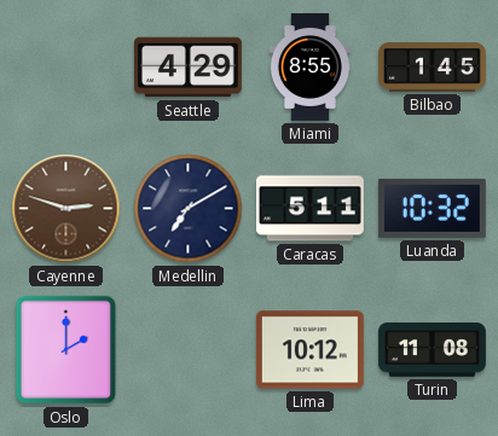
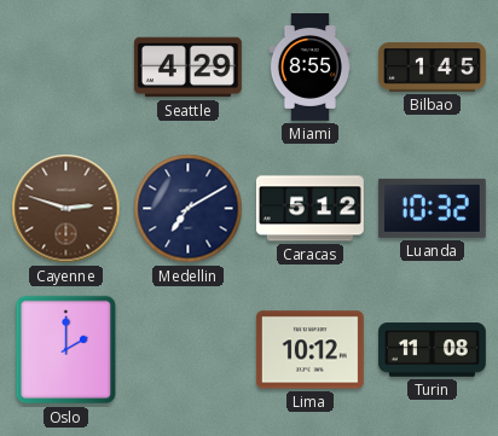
Caracas: 5:11 -> 5:12 (309, 209)
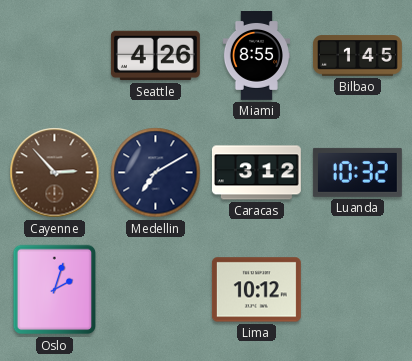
Seattle: 4:29 -> 4:26 (155, 56)
Cayenne: 2:48 -> 2:53 (55, 173)
Caracas: 5:12 -> 3:12 (256, 173)
Oslo: 2:00 -> 2:03 (55, 290)
Turin: 11:08 -> none (432, 350)
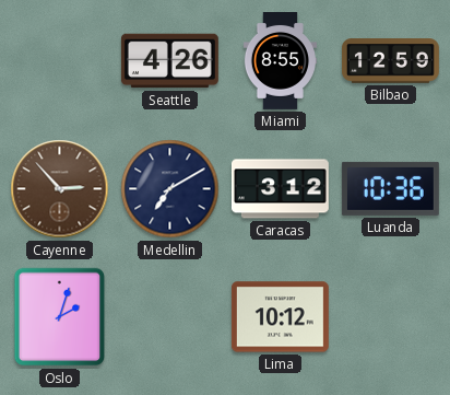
Bilbao: 1:45 -> 12:59 (390, 61)
Luanda: 10:32 -> 10:36 (390, 188)
